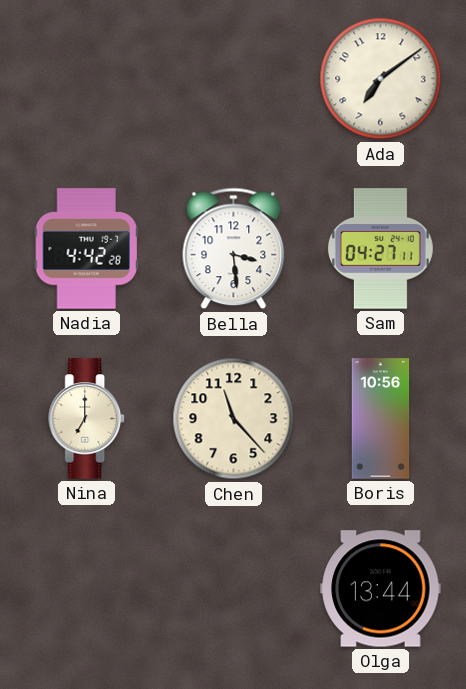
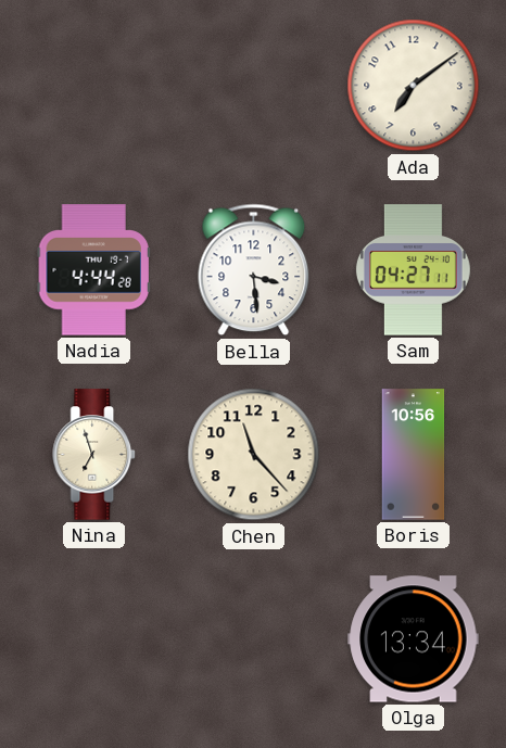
Nadia: 4:42 -> 4:44 (93, 270)
Nina: 7:00 -> 6:57 (94, 455)
Olga: 13:44 -> 13:34 (414, 639)
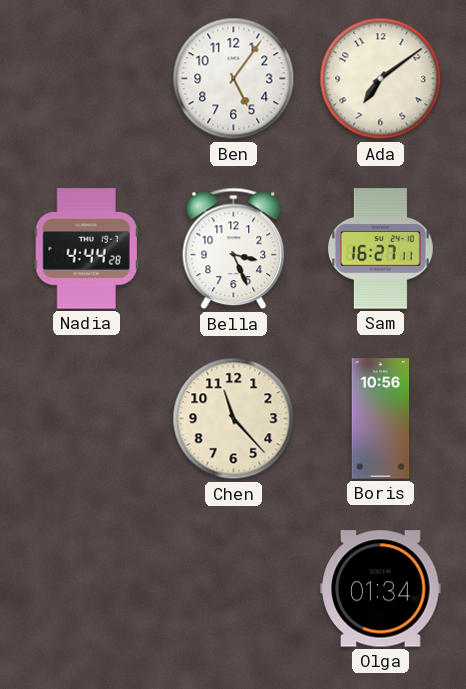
Ben: none -> 5:06 (234, 79)
Bella: 3:29 -> 3:26 (234, 249)
Sam: 04:27 -> 16:27 (380, 249)
Nina: 6:57 -> none (94, 455)
Olga: 13:34 -> 01:34 (381, 589)
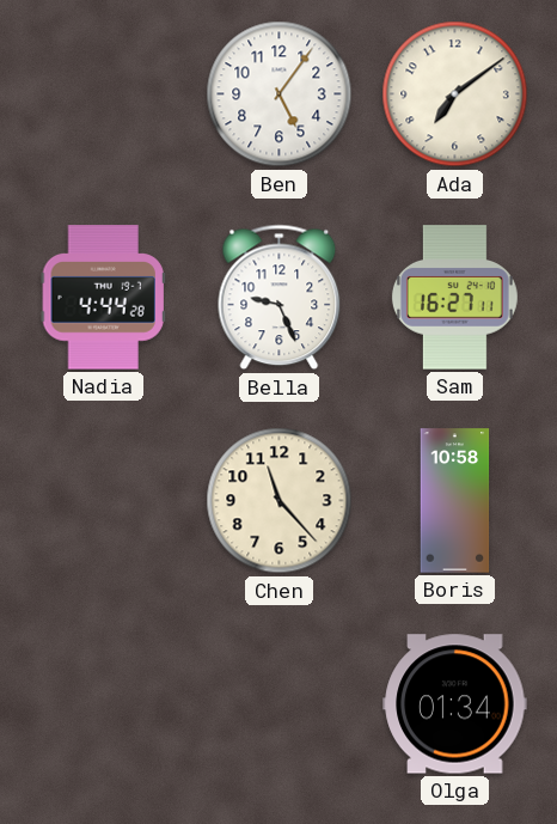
Bella: 3:26 -> 9:26 (280, 298)
Boris: 10:56 -> 10:58 (455, 501)
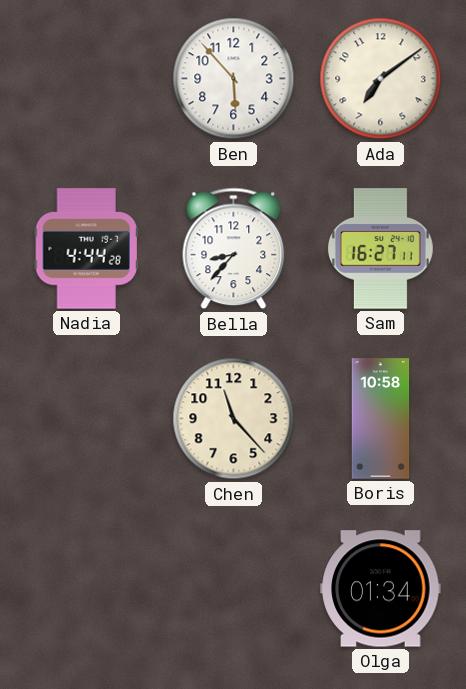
Ben: 5:06 -> 5:53 (234, 79)
Bella: 9:26 -> 8:37 (234, 249)
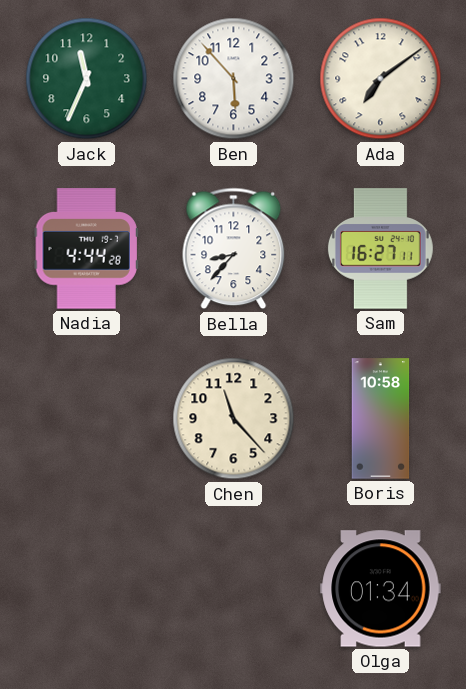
Jack: none -> 11:34 (87, 79)
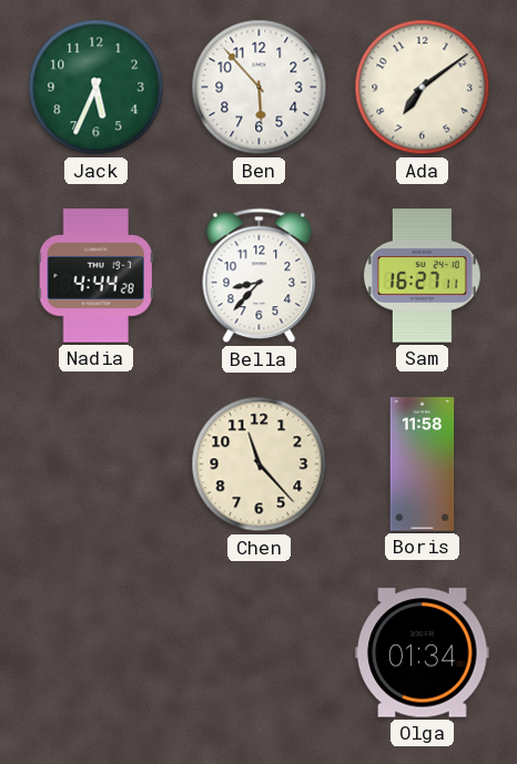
Jack: 11:34 -> 5:34 (97, 88)
Boris: 10:58 -> 11:58 (423, 465)
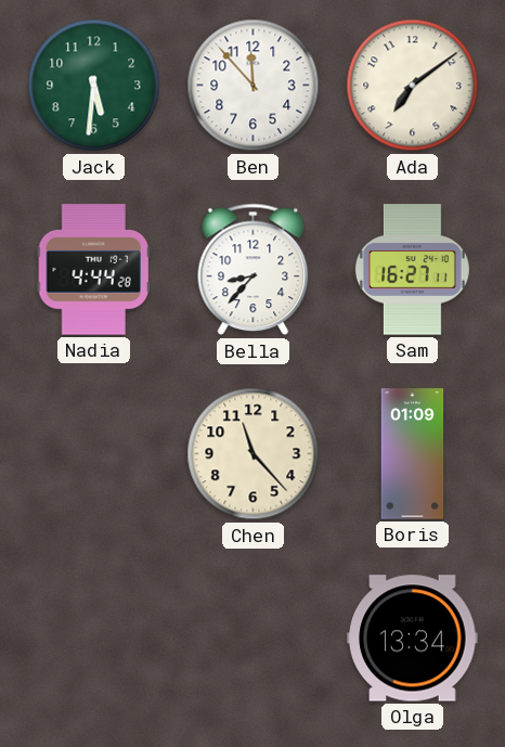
Jack: 5:34 -> 5:31 (94, 86)
Ben: 5:53 -> 11:53 (254, 86)
Boris: 11:58 -> 01:09 (413, 454)
Olga: 01:34 -> 13:34 (413, 639)
